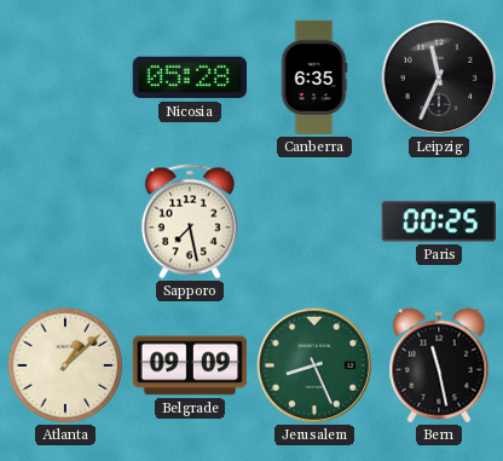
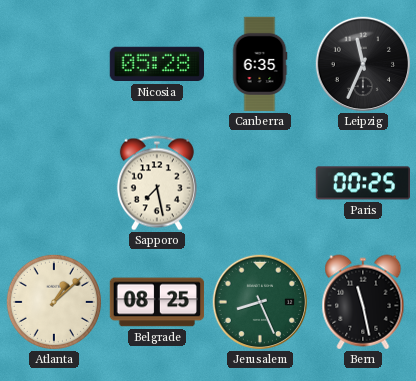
Belgrade: 09:09 -> 08:25 (157, 302)
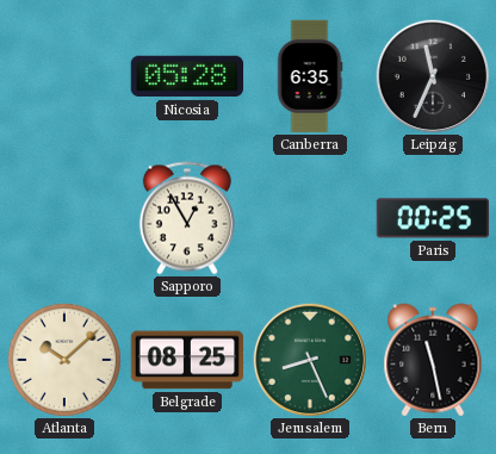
Sapporo: 7:28 -> 12:55 (187, 218)
Atlanta: 1:08 -> 10:08 (64, 360)
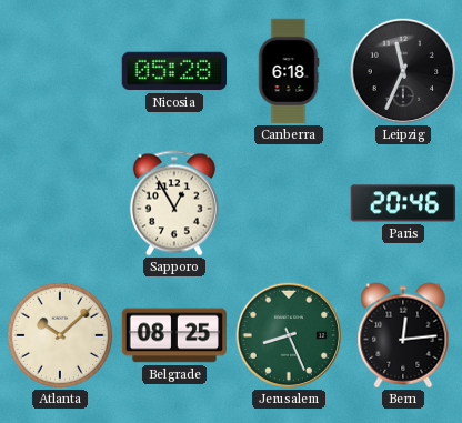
Canberra: 6:35 -> 6:18 (289, 71)
Paris: 00:25 -> 20:46 (402, 203)
Bern: 11:28 -> 12:14 (403, 335)
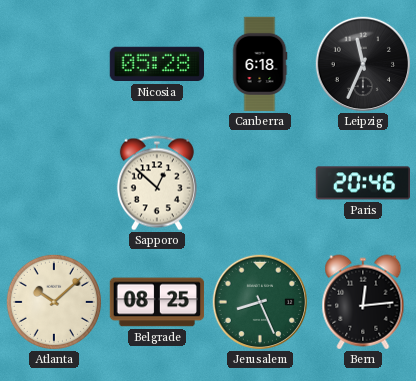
Sapporo: 12:55 -> 12:52 (157, 183)
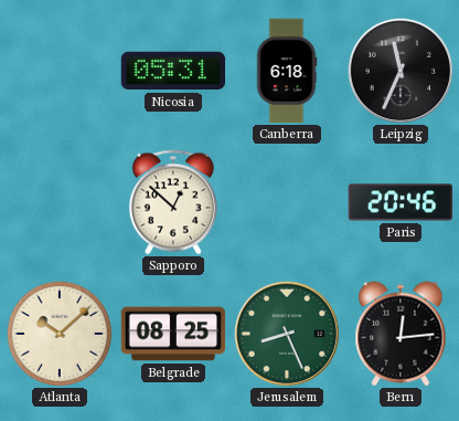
Nicosia: 05:28 -> 05:31 (172, 71)
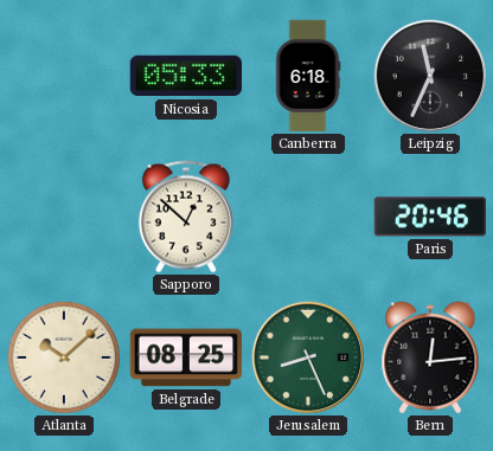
Nicosia: 05:31 -> 05:33 (185, 76)
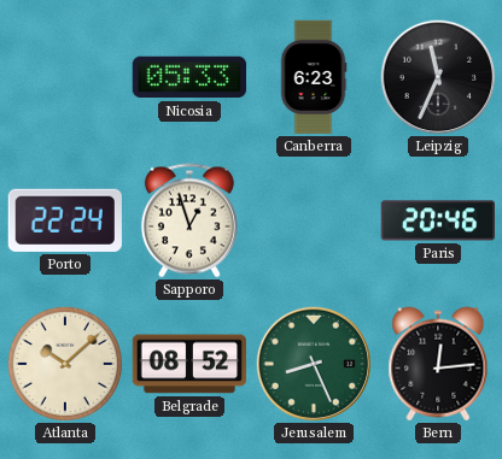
Canberra: 6:18 -> 6:23 (314, 77)
Porto: none -> 22:24 (65, 220)
Sapporo: 12:52 -> 12:57 (189, 220)
Belgrade: 08:25 -> 08:52 (189, 364)
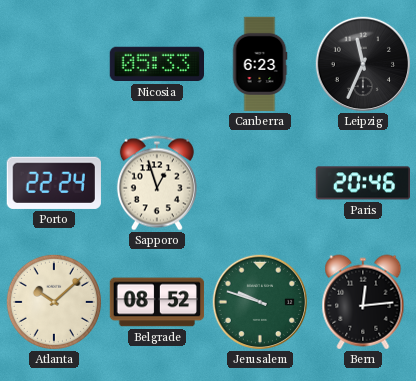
Jerusalem: 8:26 -> 9:48 (259, 301)
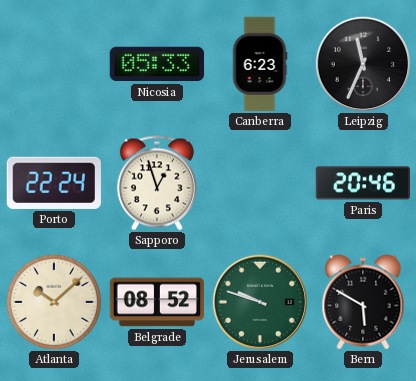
Bern: 12:14 -> 5:50 (363, 302)
